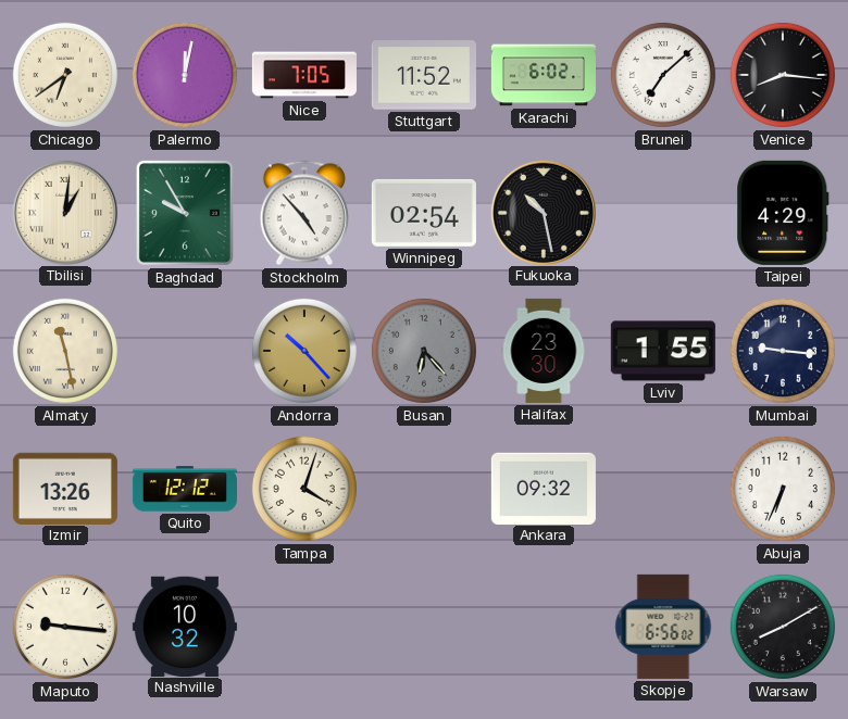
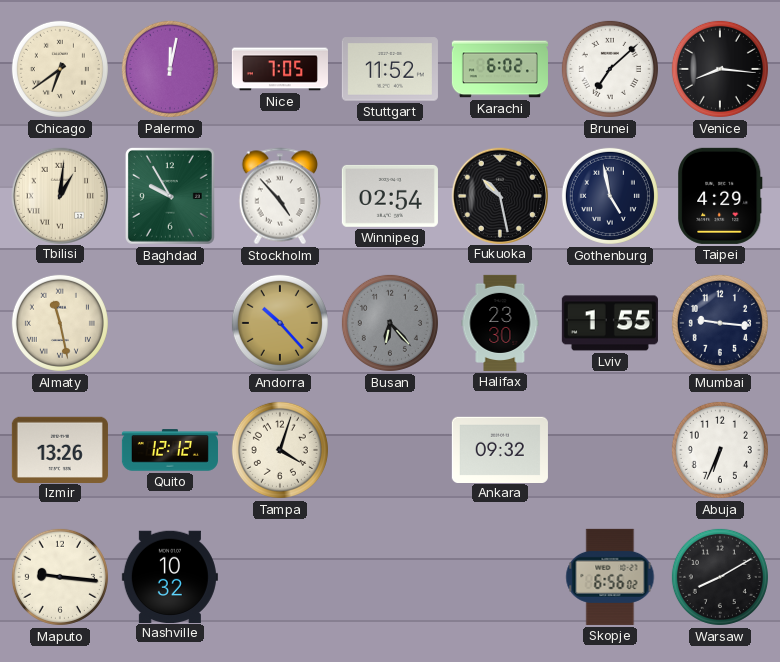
Gothenburg: none -> 4:58 (610, 196)
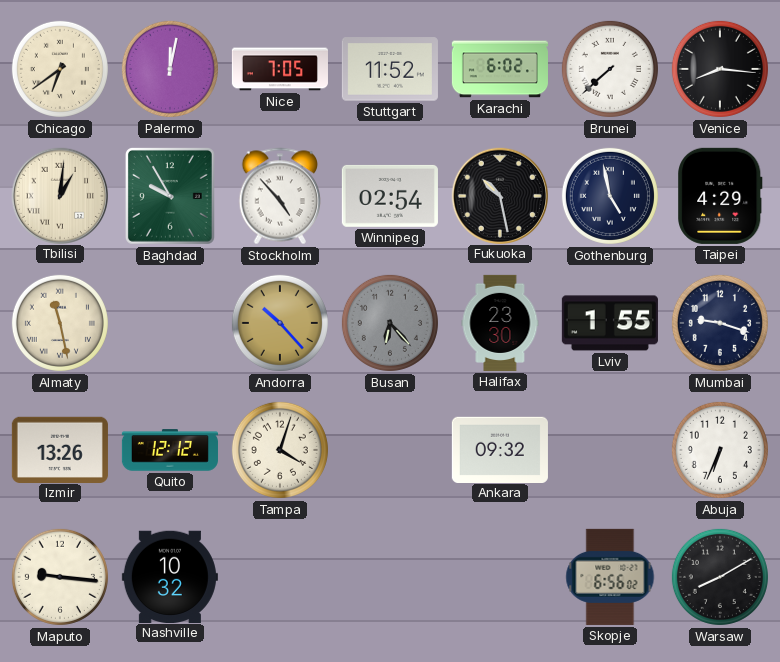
Brunei: 7:08 -> 7:38 (610, 69)
Mumbai: 9:16 -> 9:18 (720, 323)
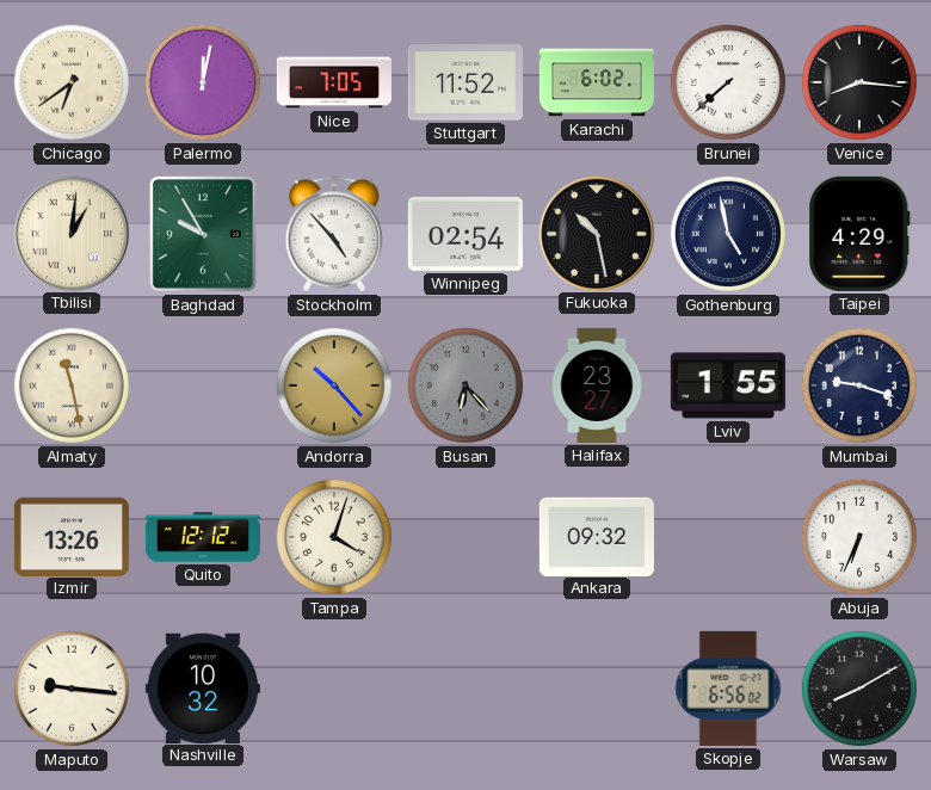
Halifax: 23:30 -> 23:27 (597, 385)
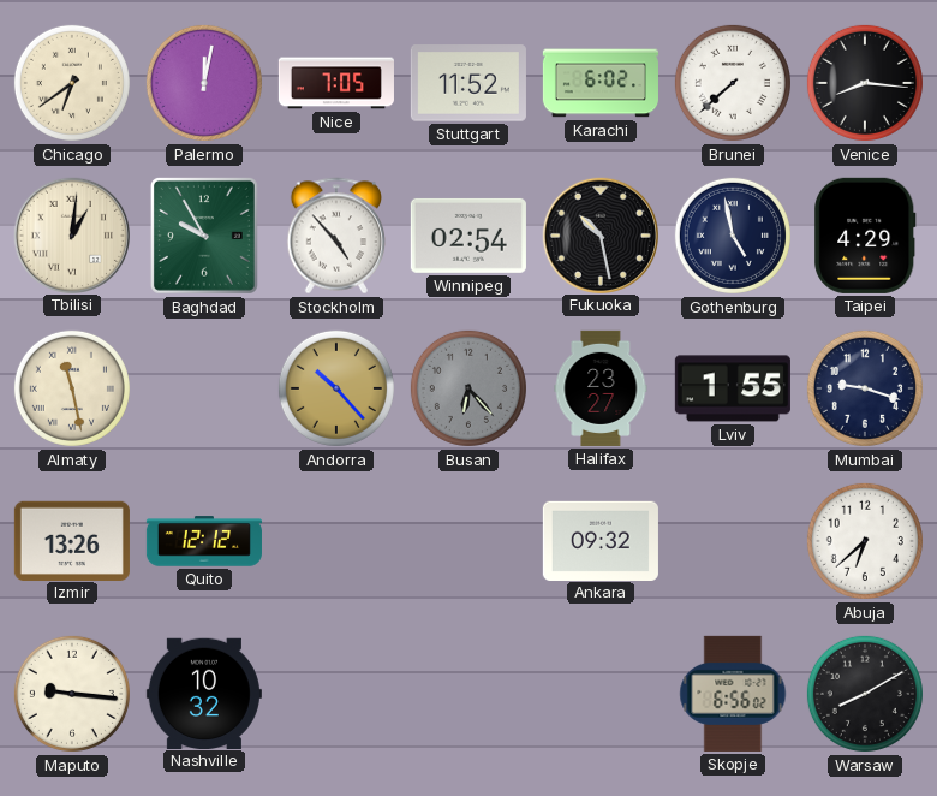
Tampa: 4:03 -> none (334, 537)
Abuja: 6:34 -> 6:38 (865, 541)
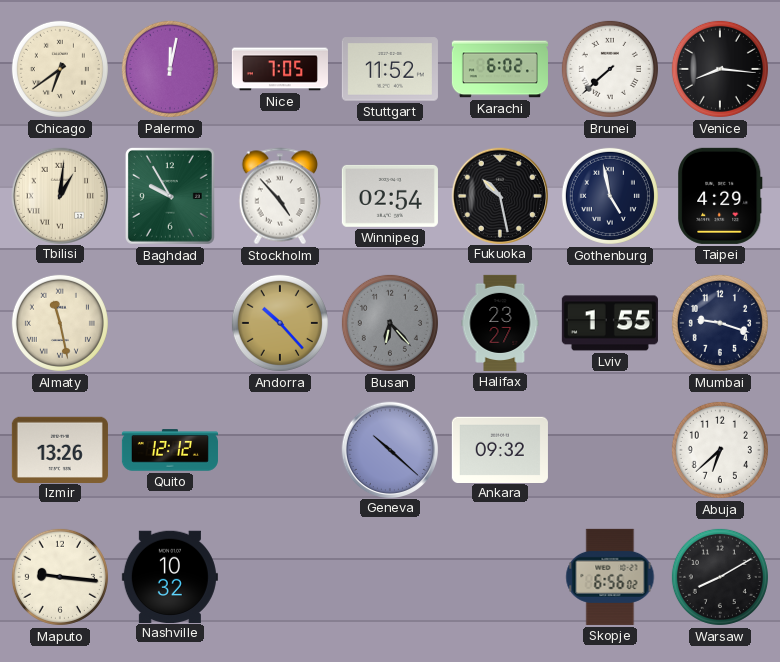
Geneva: none -> 10:22 (389, 449)
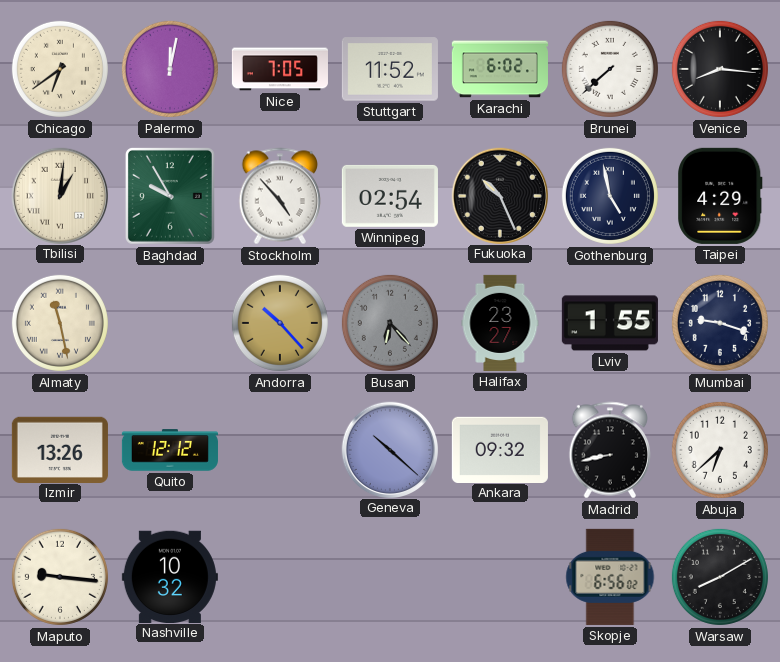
Fukuoka: 10:28 -> 10:26 (499, 195)
Madrid: none -> 8:43 (609, 450)
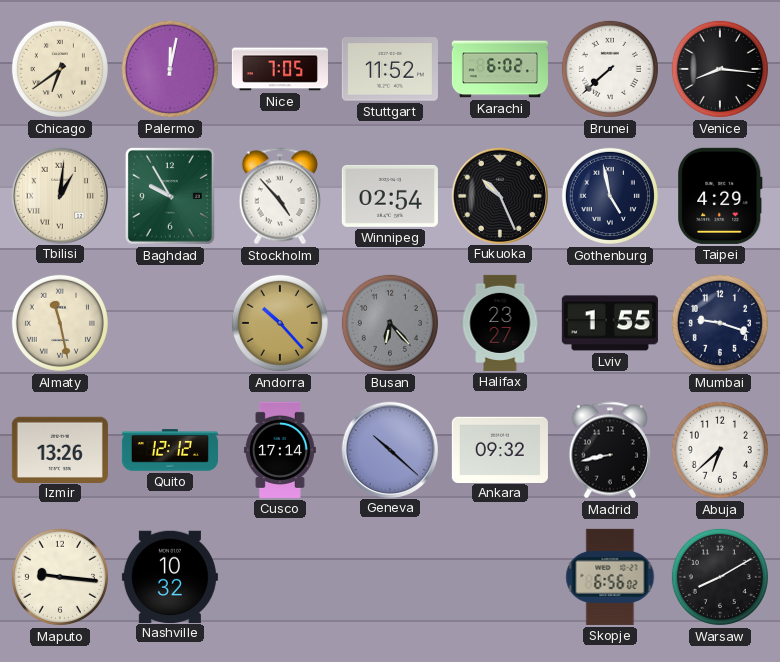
Cusco: none -> 17:14 (280, 450)
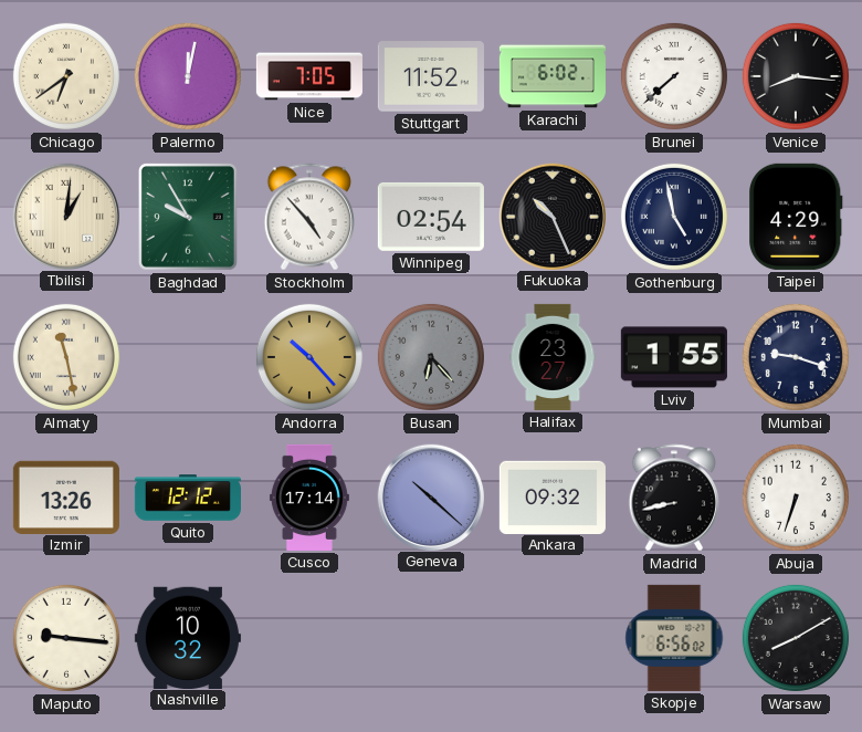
Abuja: 6:38 -> 6:33 (796, 498)
